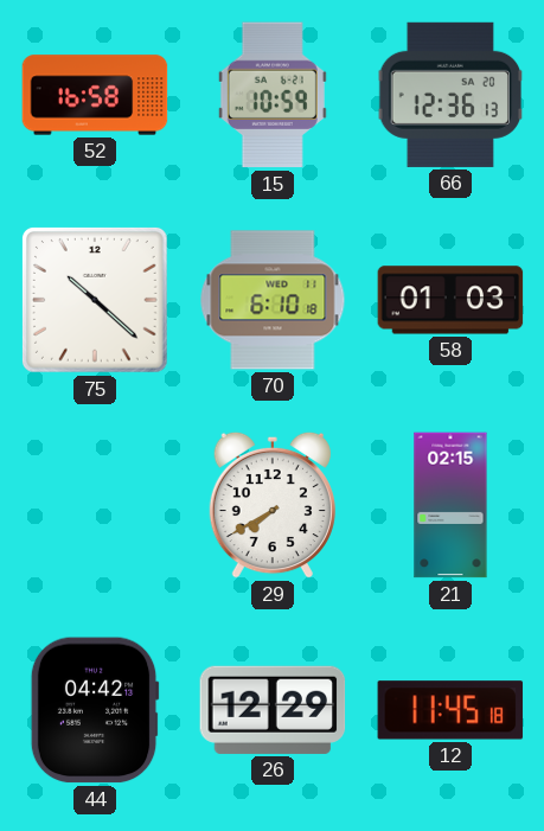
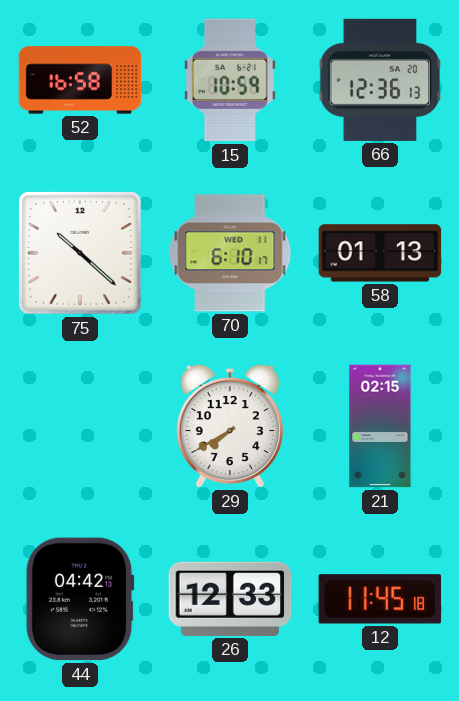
70: 6:10:18 -> 6:10:17 (230, 253)
58: 01:03 -> 01:13 (380, 253)
26: 12:29 -> 12:33 (230, 599)
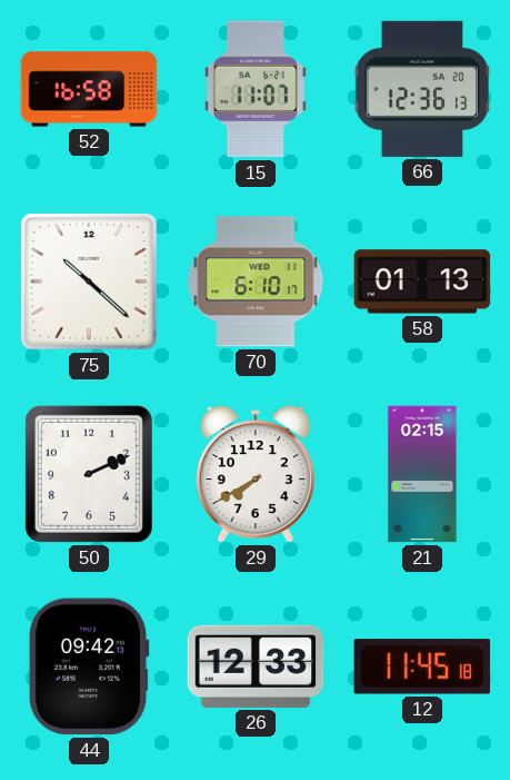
15: 10:59 -> 11:07 (256, 89)
50: none -> 2:11 (89, 474)
44: 04:42 -> 09:42 (89, 667)
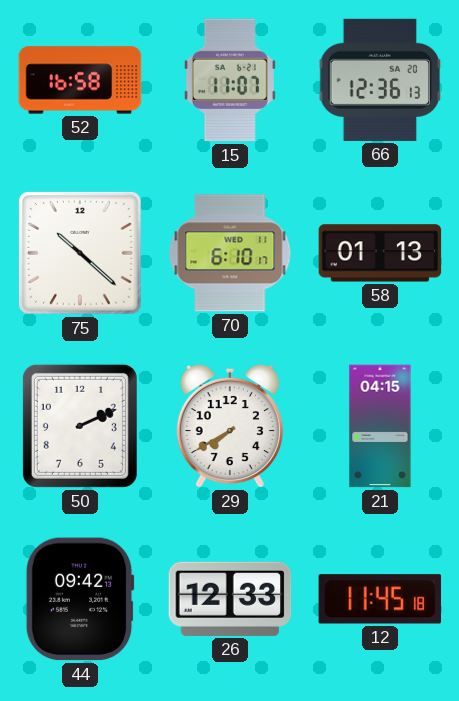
21: 02:15 -> 04:15 (380, 426)
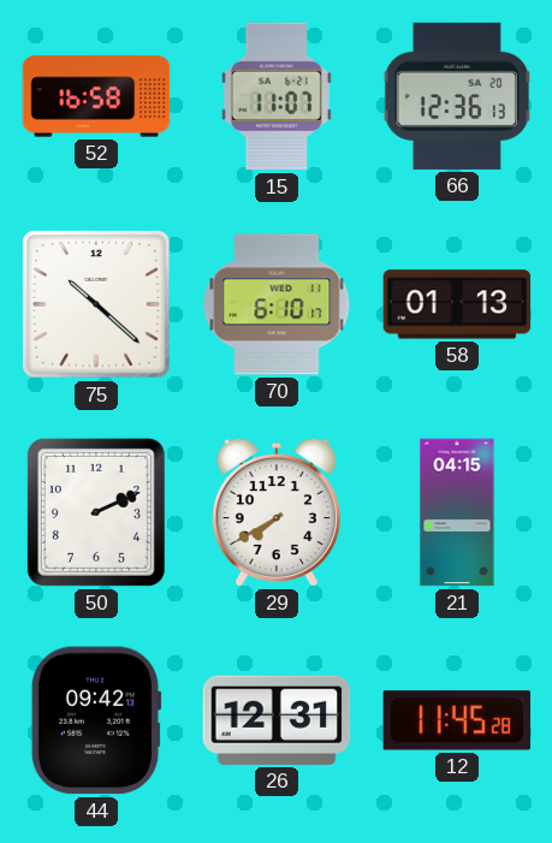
26: 12:33 -> 12:31 (277, 720)
12: 11:45:18 -> 11:45:28 (457, 720)
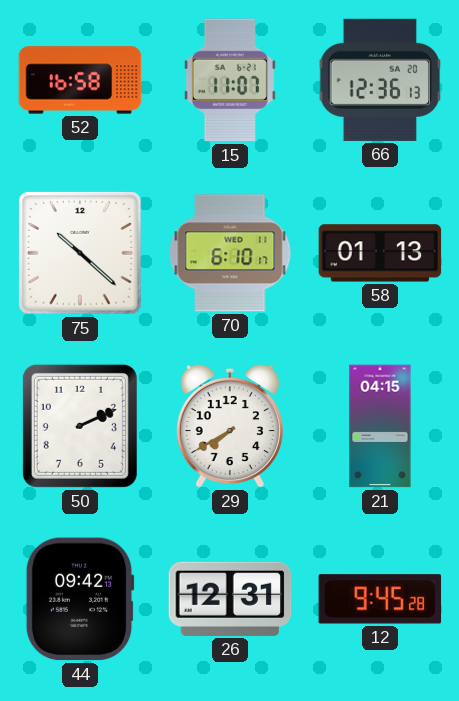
12: 11:45 -> 9:45 (380, 599)
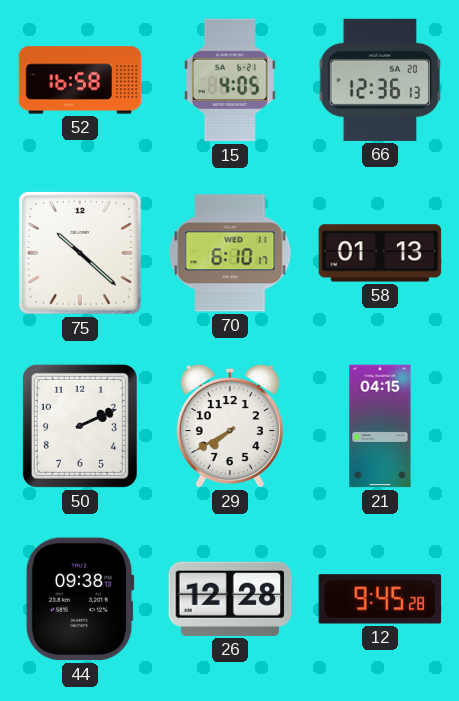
15: 11:07 -> 4:05 (230, 80)
44: 09:42 -> 09:38 (80, 599)
26: 12:31 -> 12:28 (230, 599)
